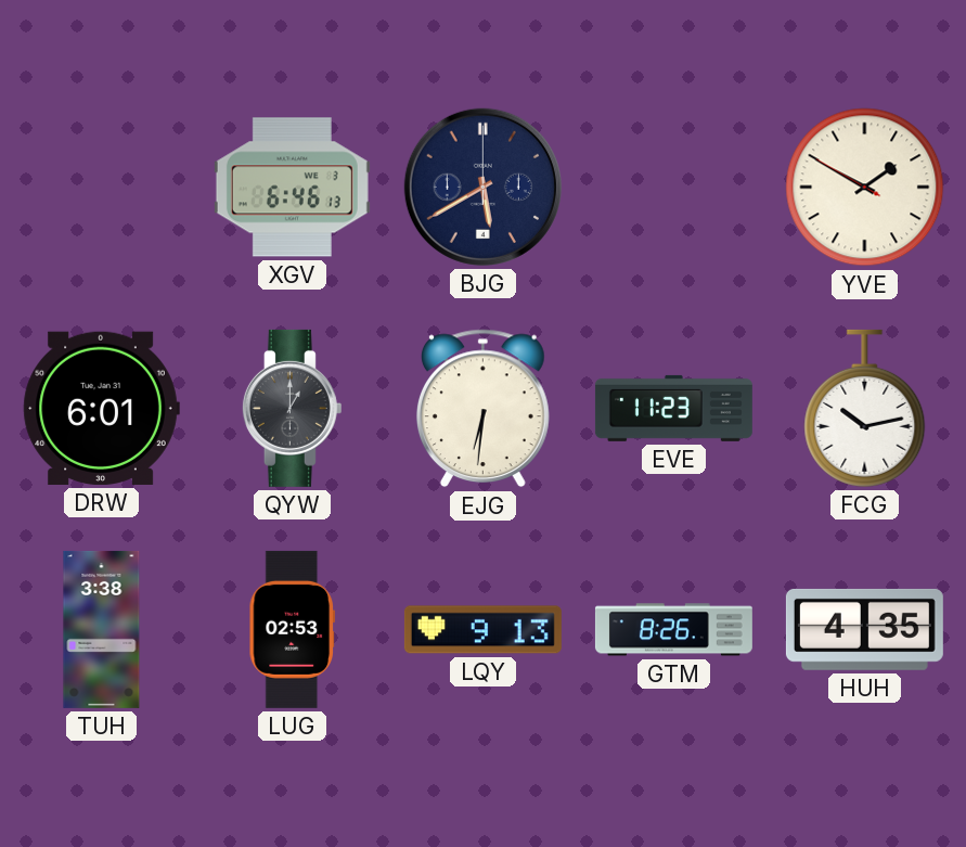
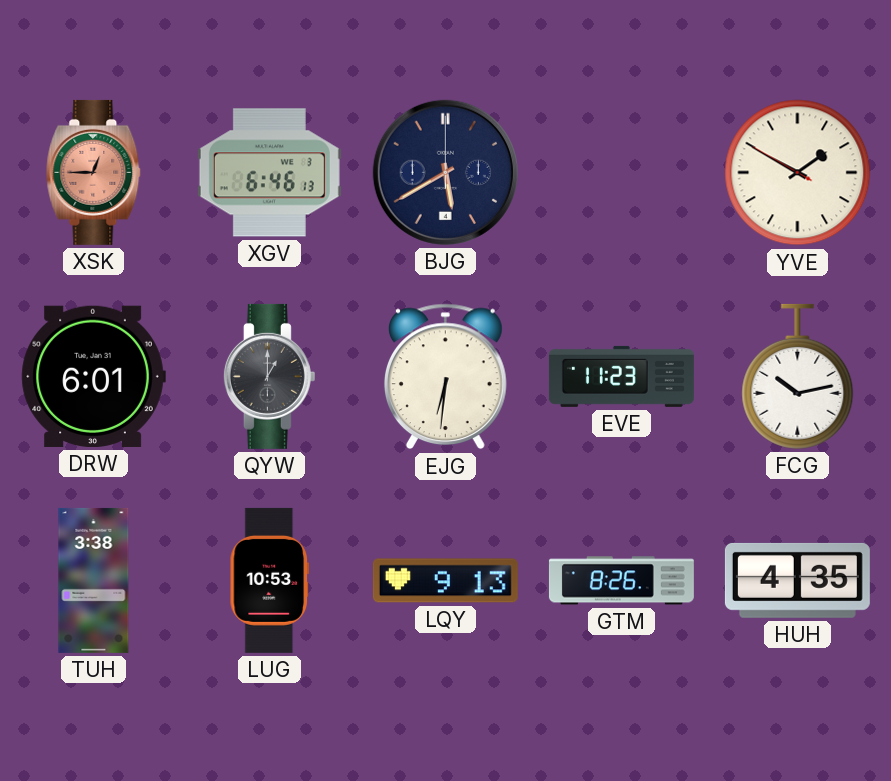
XSK: none -> 12:45 (94, 172)
LUG: 02:53 -> 10:53 (269, 580)
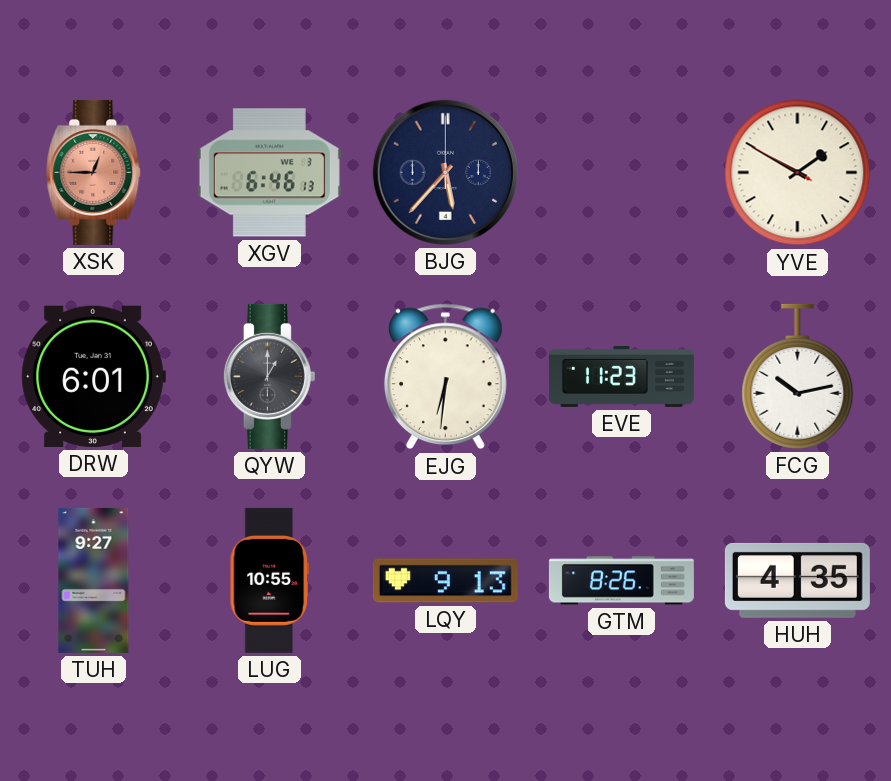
BJG: 5:40 -> 5:37 (445, 172)
TUH: 3:38 -> 9:27 (94, 580)
LUG: 10:53 -> 10:55 (269, 580)
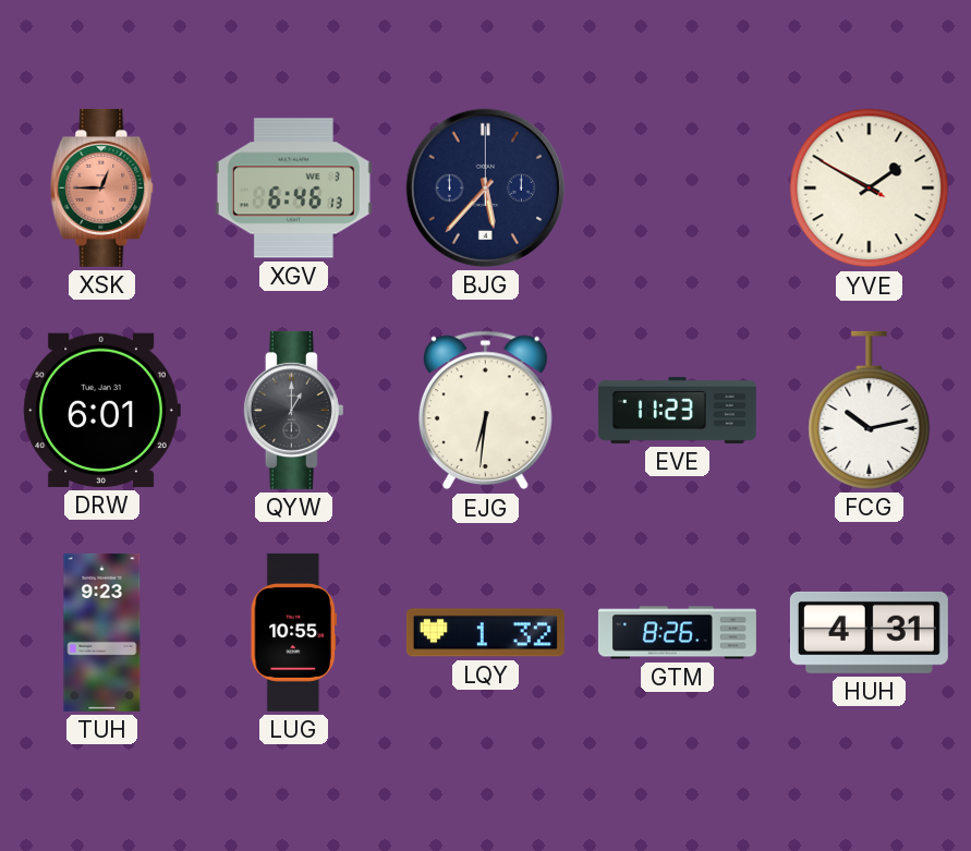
TUH: 9:27 -> 9:23 (102, 632)
LQY: 9:13 -> 1:32 (485, 633)
HUH: 4:35 -> 4:31 (869, 632)
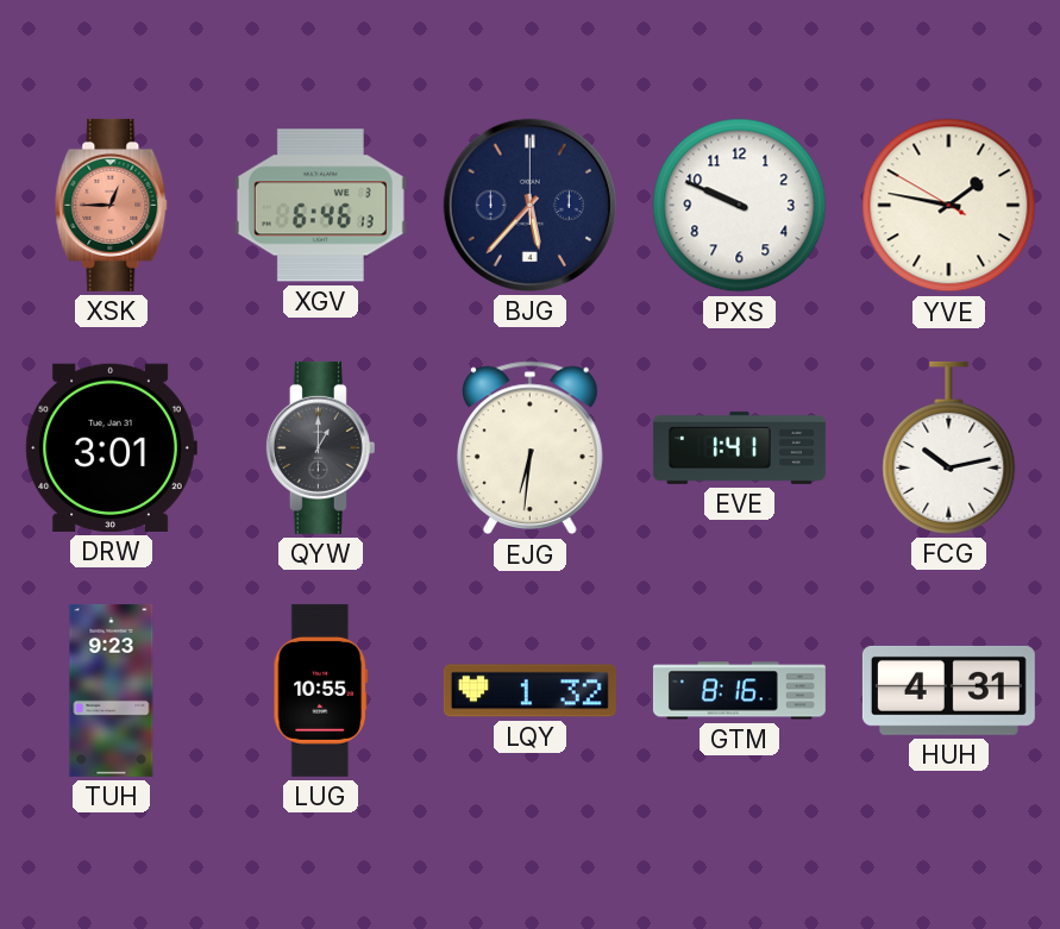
PXS: none -> 9:49 (740, 206)
YVE: 1:49 -> 1:46 (949, 206)
DRW: 6:01 -> 3:01 (111, 447)
EVE: 11:23 -> 1:41 (739, 447)
GTM: 8:26 -> 8:16 (739, 691)
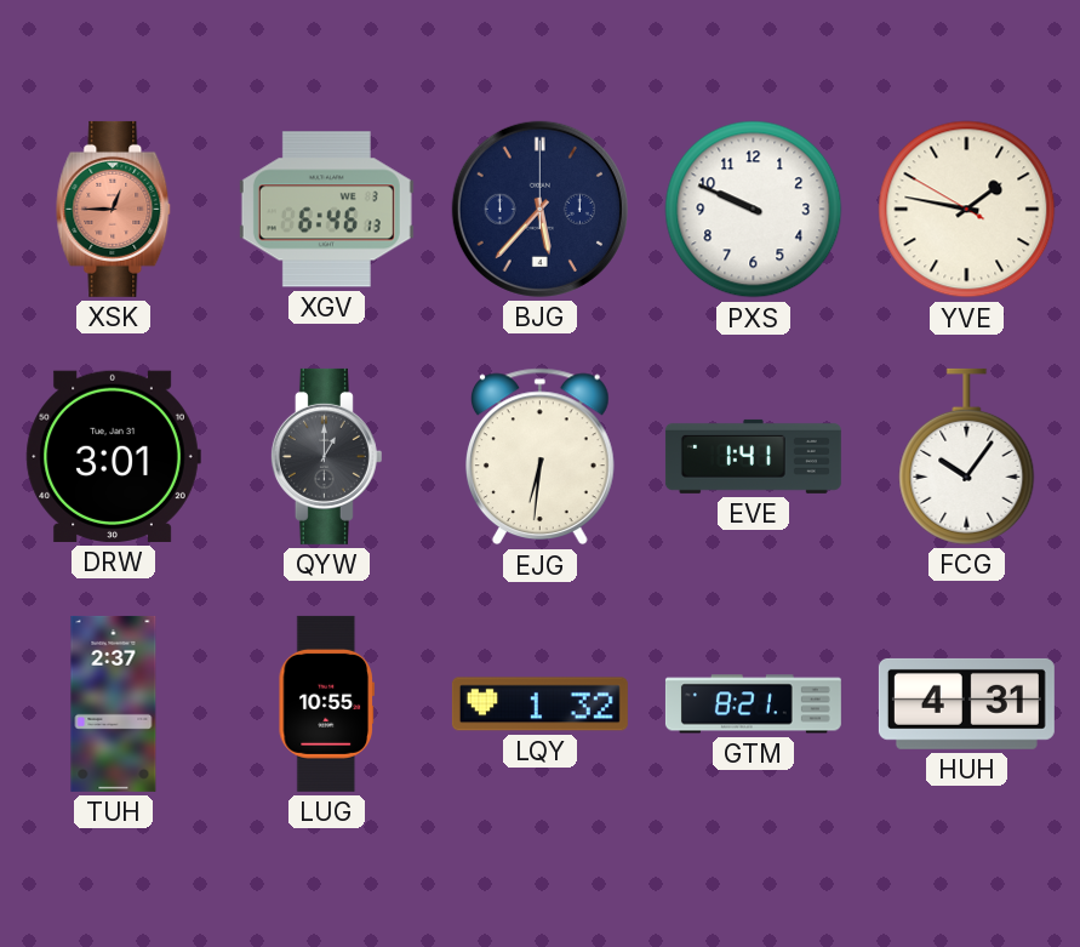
FCG: 10:13 -> 10:06 (967, 456)
TUH: 9:23 -> 2:37 (114, 703)
GTM: 8:16 -> 8:21 (753, 704)
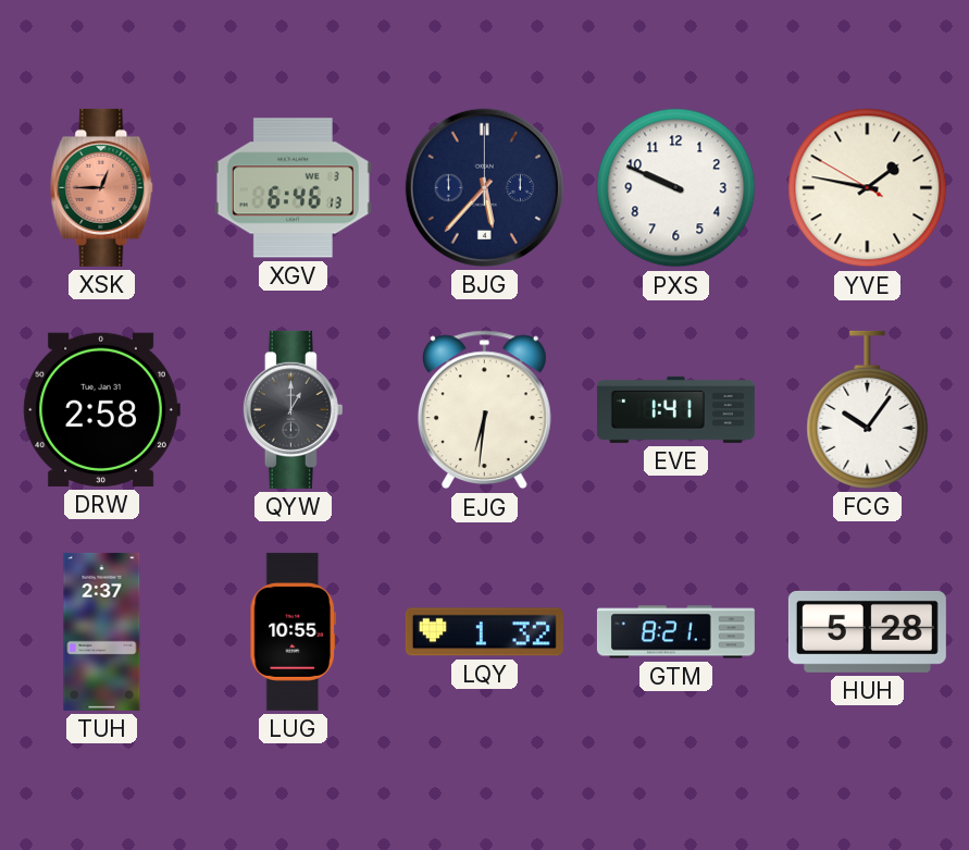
DRW: 3:01 -> 2:58 (101, 409)
HUH: 4:31 -> 5:28 (867, 631)
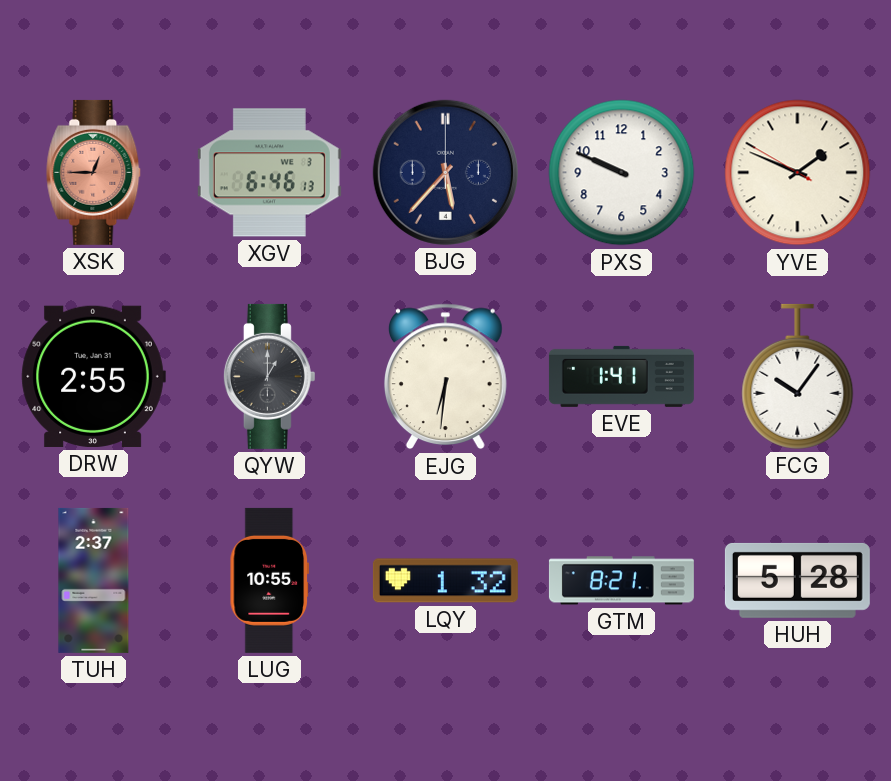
YVE: 1:46 -> 1:48 (798, 173)
DRW: 2:58 -> 2:55 (93, 376)
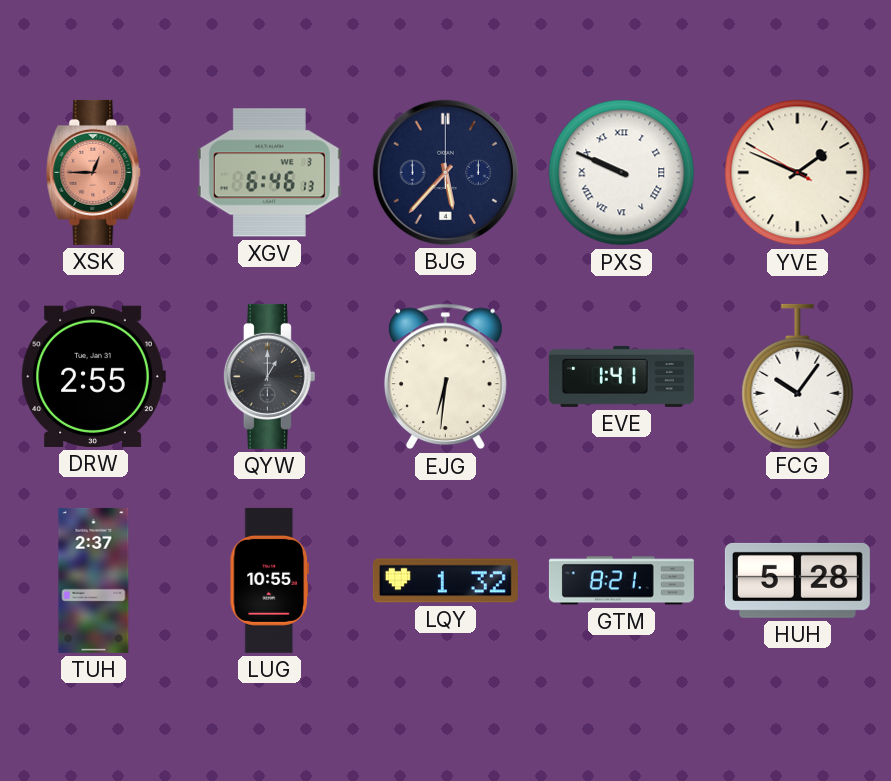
PXS numerals: Arabic -> Roman (622, 173)
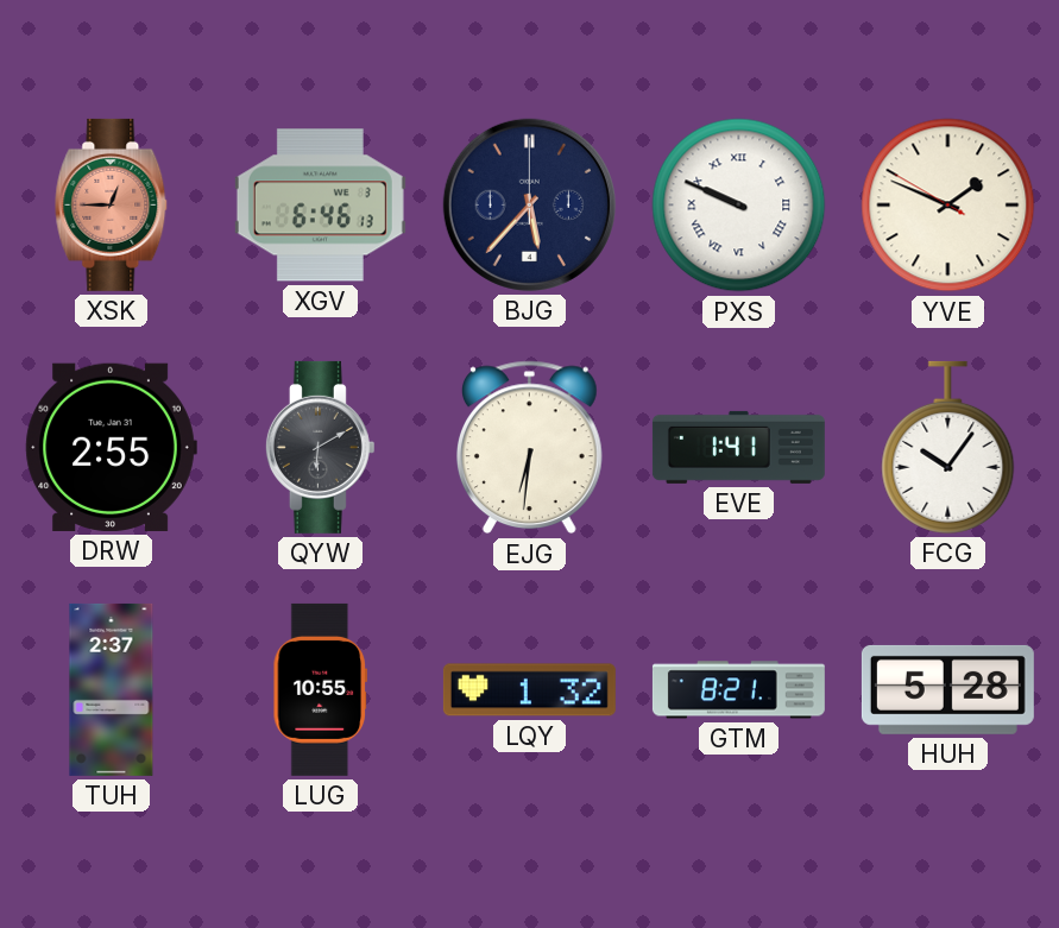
QYW: 1:00 -> 6:10 (320, 447)
